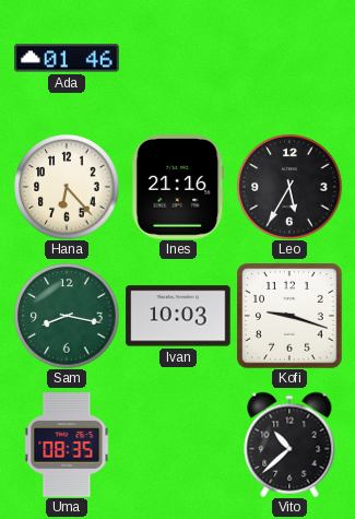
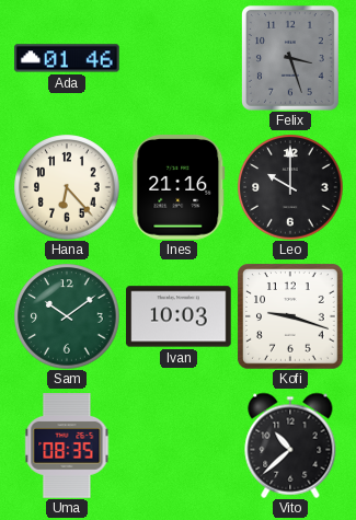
Felix: none -> 3:27 (290, 58)
Leo: 5:35 -> 10:00 (290, 187)
Sam: 8:17 -> 10:09 (67, 316)
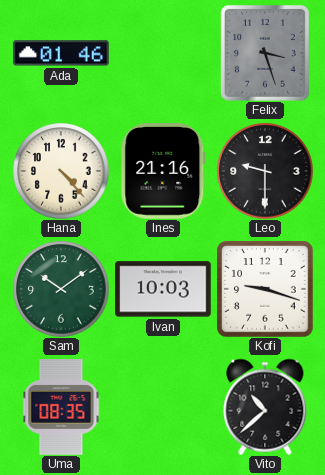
Hana: 6:23 -> 4:23 (61, 171)
Leo: 10:00 -> 9:30 (265, 171)
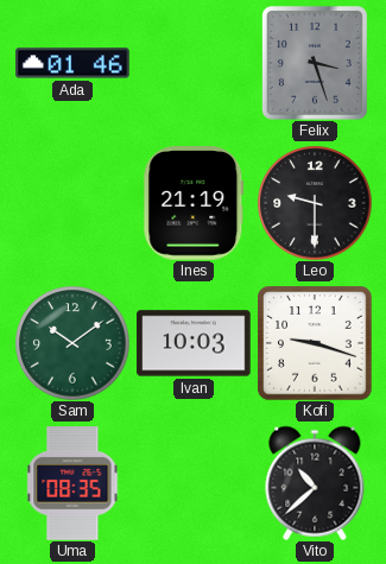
Hana: 4:23 -> none (61, 171)
Ines: 21:16 -> 21:19 (194, 203)
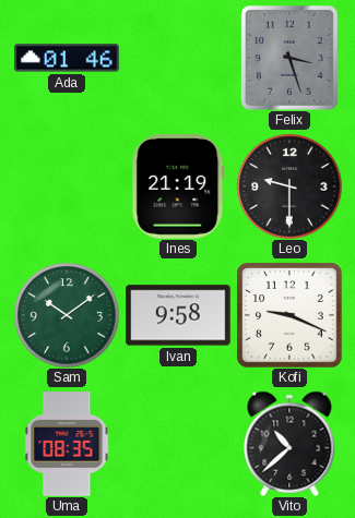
Ivan: 10:03 -> 9:58 (178, 315)
Kofi: 9:18 -> 9:19 (289, 315)
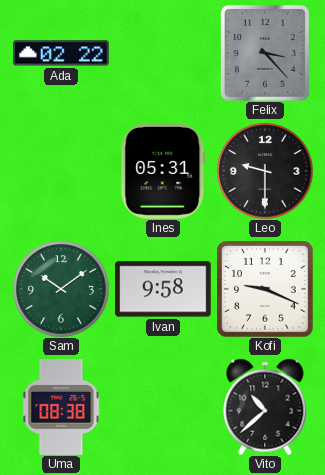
Ada: 01:46 -> 02:22 (61, 53)
Felix: 3:27 -> 3:23 (265, 53)
Ines: 21:19 -> 05:31 (163, 171)
Uma: 08:35 -> 08:38 (61, 407)
